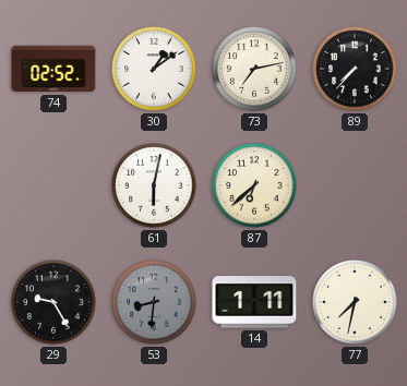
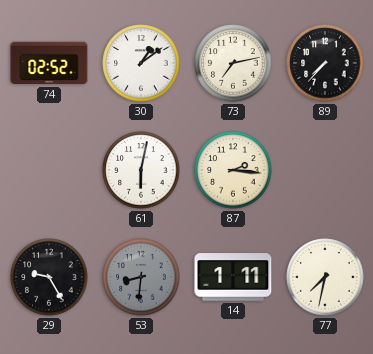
87: 6:38 -> 2:16 (233, 170)
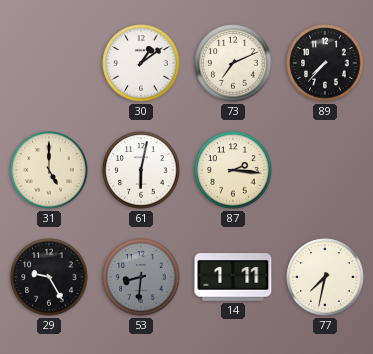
74: 02:52 -> none (49, 63)
73: 7:13 -> 7:11 (233, 63)
31: none -> 5:00 (49, 170)
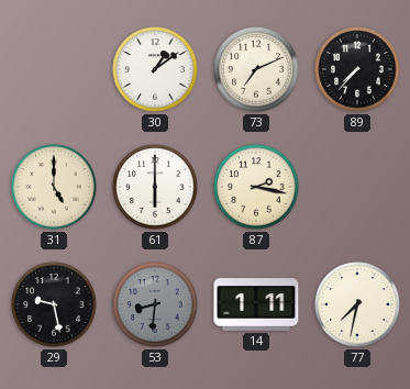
61: 6:02 -> 6:00 (155, 187)
87: 2:16 -> 2:17 (256, 187)
29: 9:25 -> 9:28 (54, 304)
